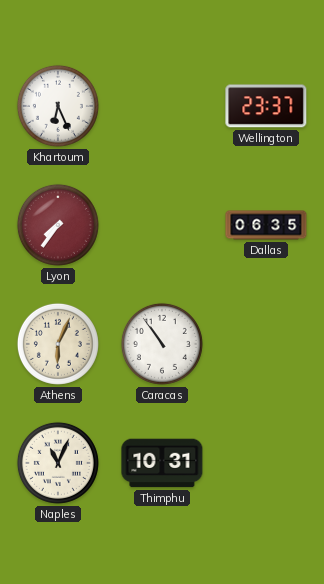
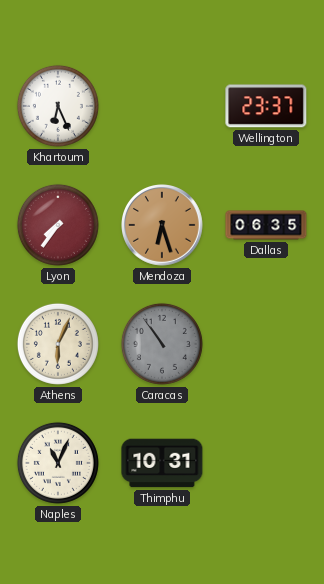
Mendoza: none -> 6:27 (163, 226)
Caracas dial: white -> grey (162, 344)
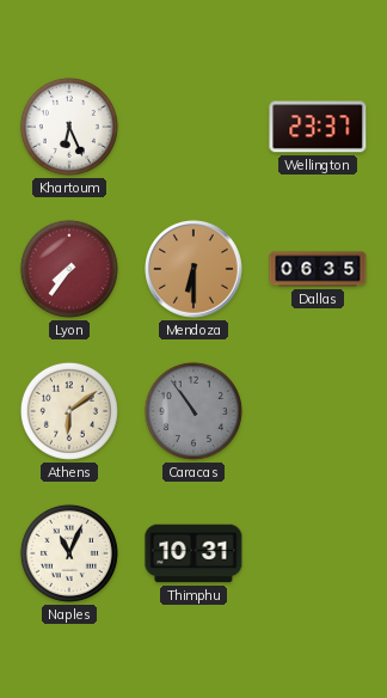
Mendoza: 6:27 -> 6:30 (195, 270)
Athens: 6:04 -> 6:09 (69, 411)
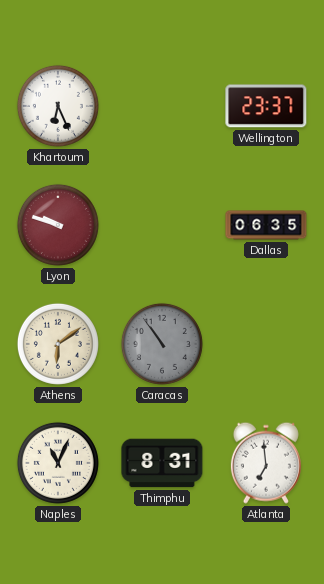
Lyon: 7:36 -> 9:48 (58, 225)
Mendoza: 6:30 -> none (195, 270)
Thimphu: 10:31 -> 8:31 (162, 463)
Atlanta: none -> 6:59 (266, 463)
